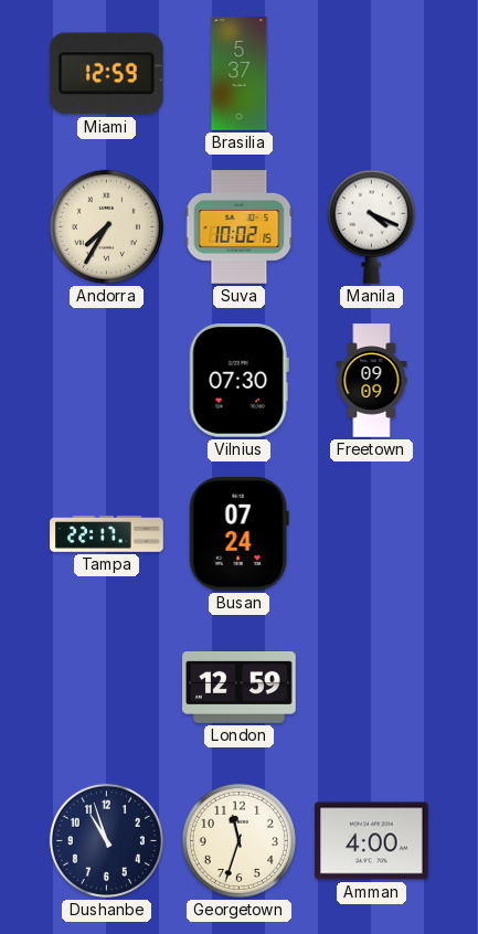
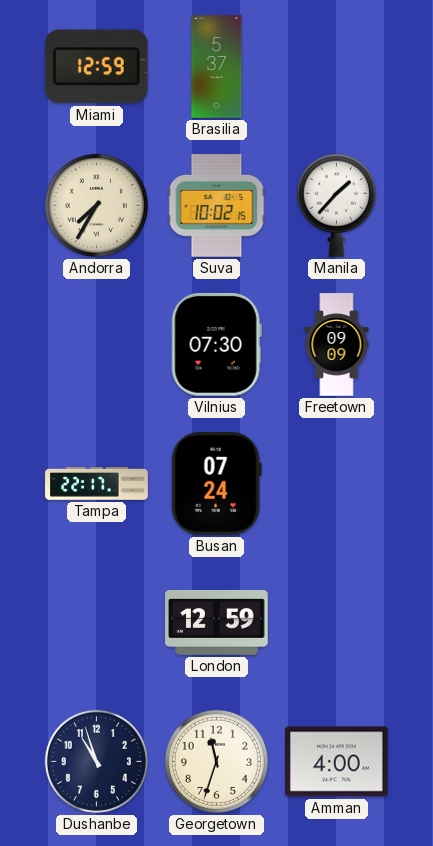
Manila: 4:19 -> 1:37 (336, 205)
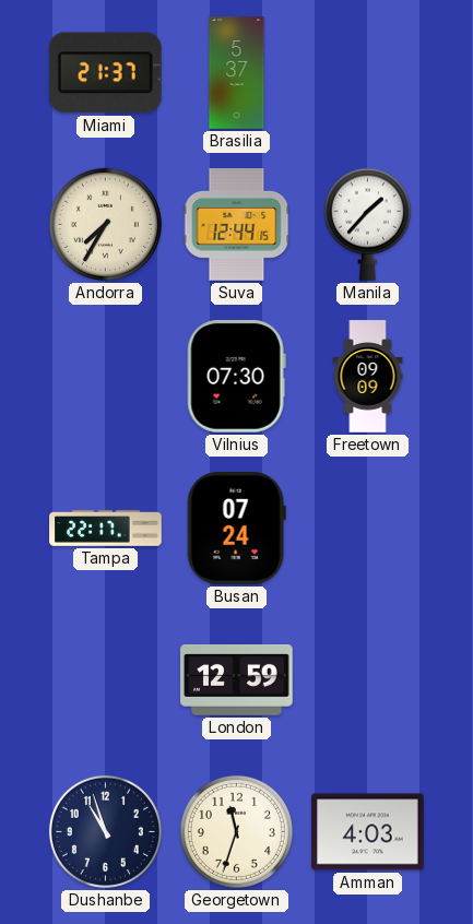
Miami: 12:59 -> 21:37 (105, 73)
Suva: 10:02 -> 12:44 (237, 225)
Amman: 4:00 -> 4:03 (368, 832)
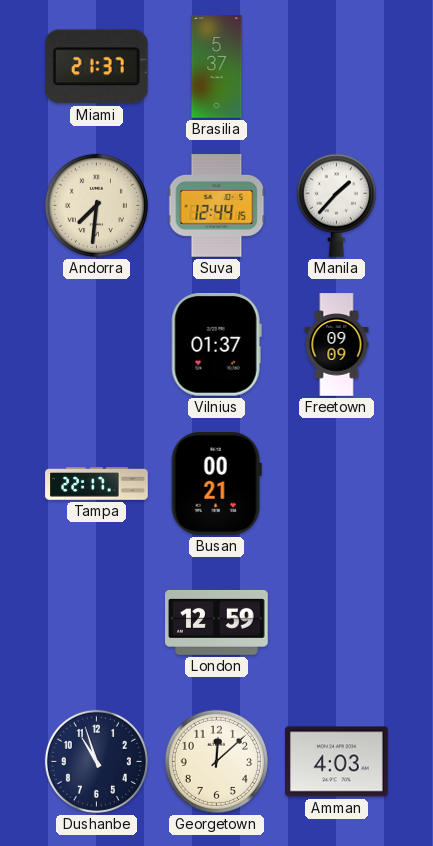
Andorra: 7:35 -> 7:31 (96, 205)
Vilnius: 07:30 -> 01:37 (216, 345)
Busan: 07:24 -> 00:21 (216, 484)
Georgetown: 11:33 -> 12:08 (216, 761)
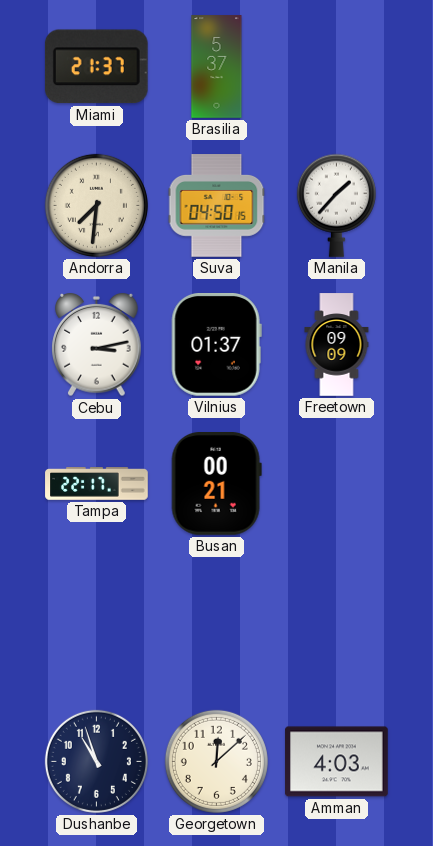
Suva: 12:44 -> 04:50 (217, 206)
Cebu: none -> 3:13 (97, 345)
London: 12:59 -> none (217, 623)
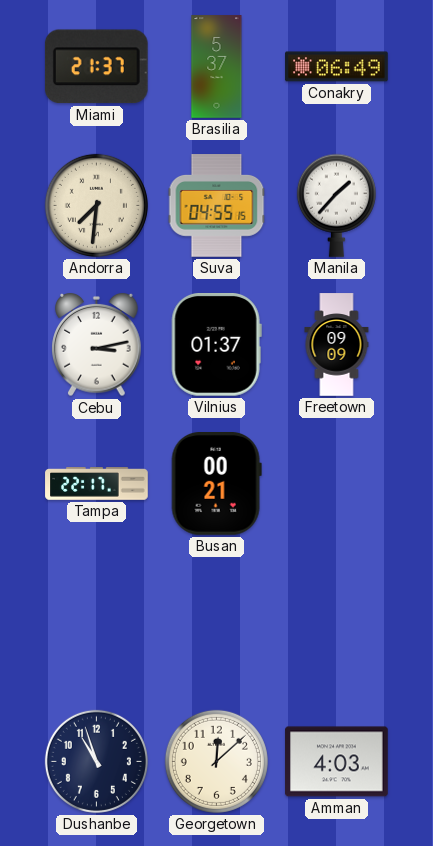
Conakry: none -> 06:49 (337, 67)
Suva: 04:50 -> 04:55 (217, 206)
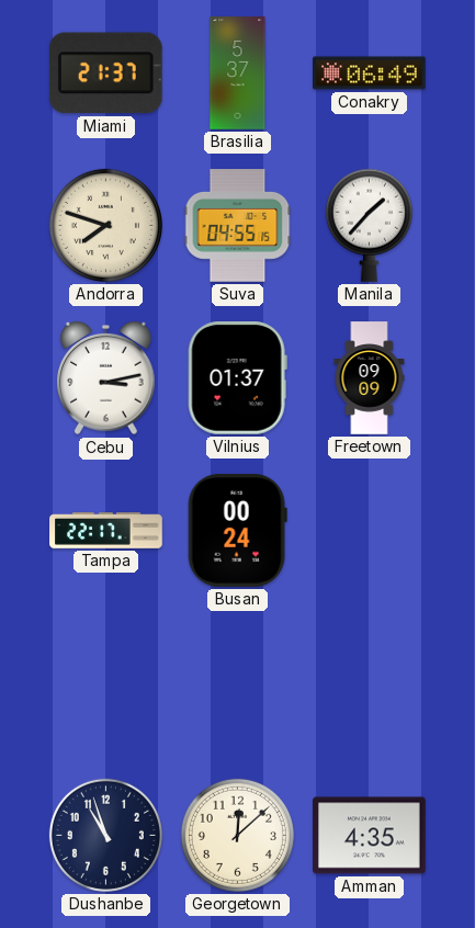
Andorra: 7:31 -> 7:48 (105, 225)
Busan: 00:21 -> 00:24 (237, 531)
Amman: 4:03 -> 4:35 (370, 836)
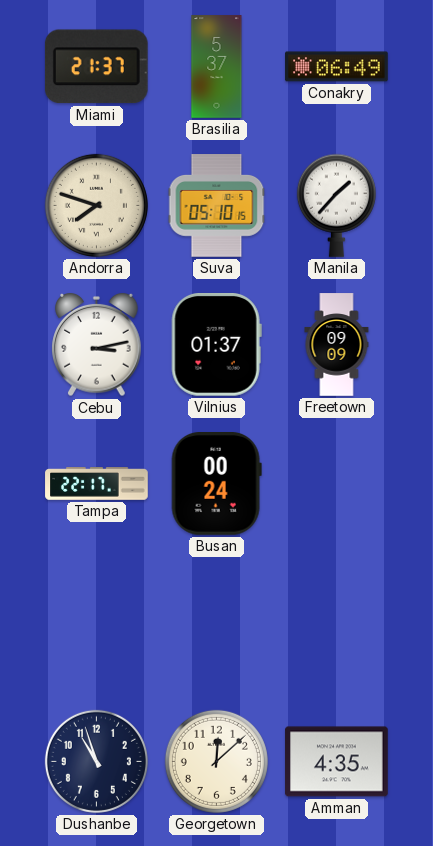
Suva: 04:55 -> 05:10 (217, 206)
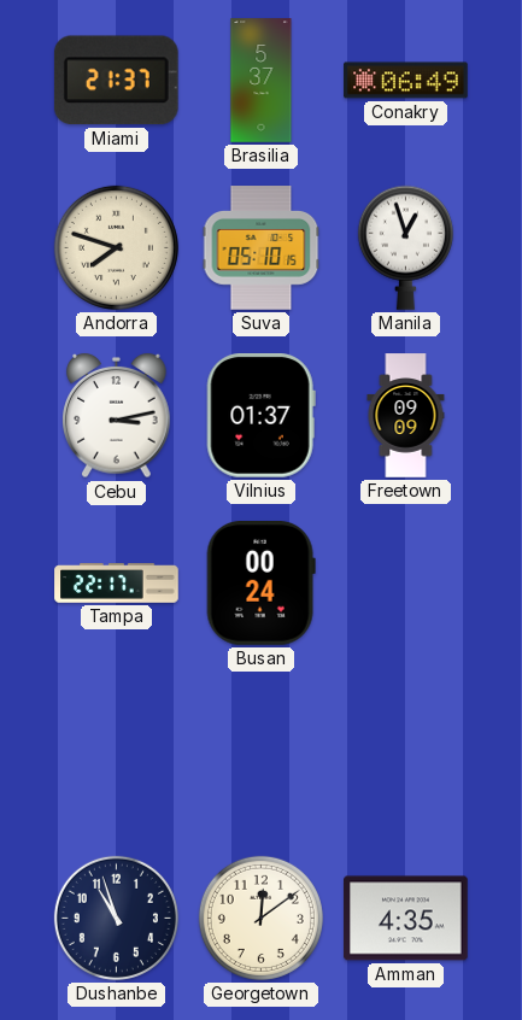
Manila: 1:37 -> 12:57 (405, 247)
Georgetown: 12:08 -> 12:09 (260, 918)
